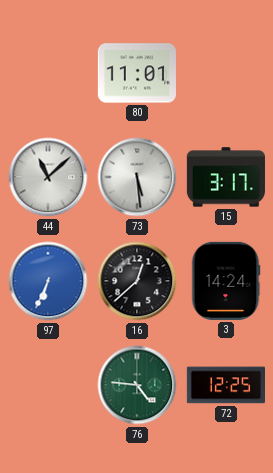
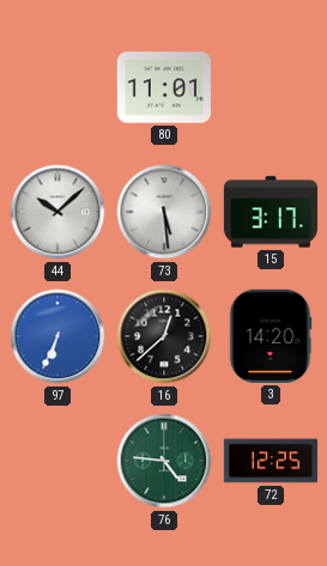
44: 11:08 -> 10:08 (57, 212)
3: 14:24 -> 14:20 (271, 336)
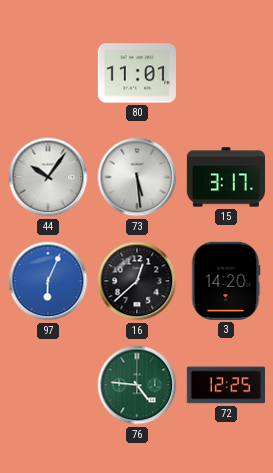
44: 10:08 -> 10:06 (48, 177)
97: 6:34 -> 6:04 (48, 281)
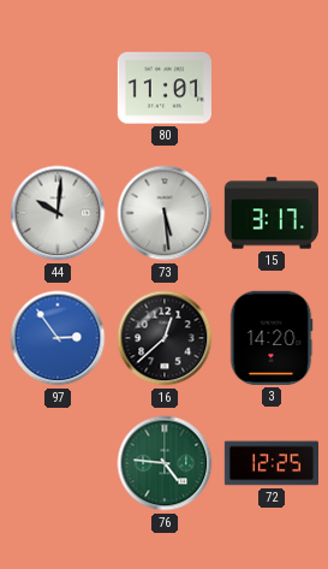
44: 10:06 -> 10:01 (58, 213)
97: 6:04 -> 2:54 (58, 338)
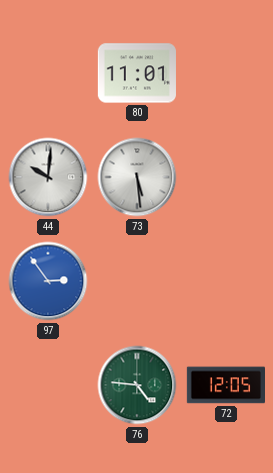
15: 3:17 -> none (270, 213)
16: 12:38 -> none (165, 338)
3: 14:20 -> none (272, 338)
72: 12:25 -> 12:05 (225, 385)
